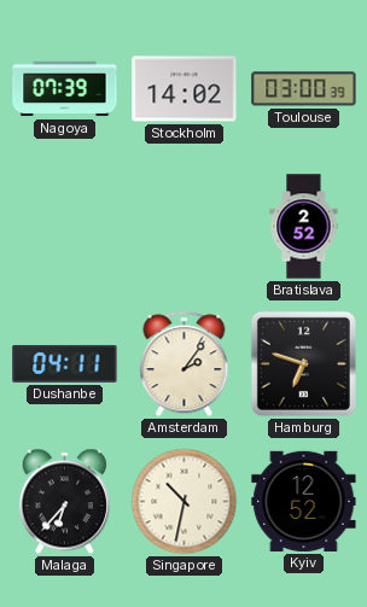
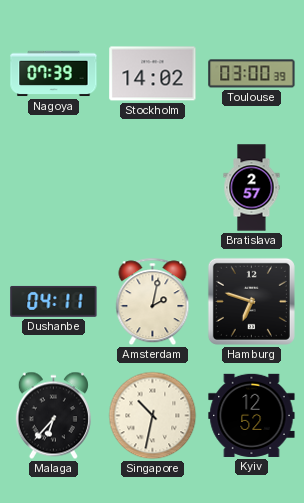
Bratislava: 2:52 -> 2:57 (252, 188)
Amsterdam: 2:06 -> 2:02 (153, 302)
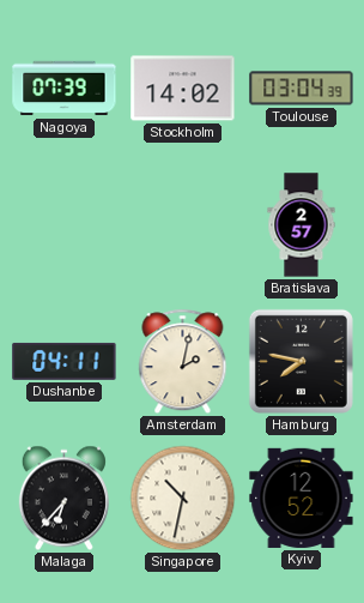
Toulouse: 03:00 -> 03:04 (302, 89)
Hamburg: 6:48 -> 7:47 (301, 361)
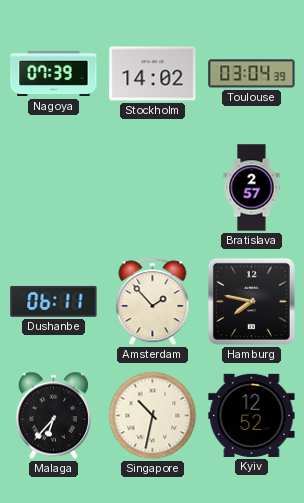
Dushanbe: 04:11 -> 06:11 (54, 301)
Amsterdam: 2:02 -> 1:53 (153, 302)
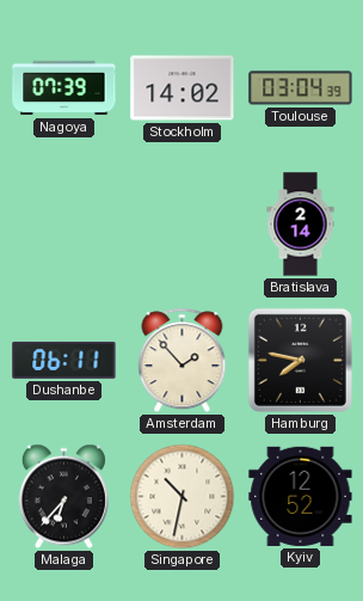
Bratislava: 2:57 -> 2:14 (301, 225)
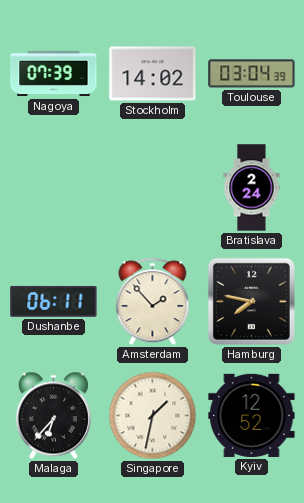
Bratislava: 2:14 -> 2:24 (252, 188)
Singapore: 10:32 -> 1:32 (153, 416)
